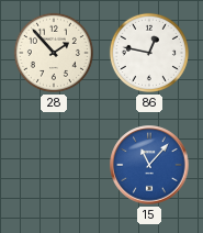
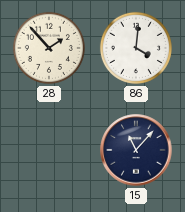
86: 12:47 -> 4:01 (136, 48)
15 dial: blue -> navy (136, 150)
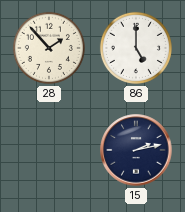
86: 4:01 -> 5:00 (136, 48)
15: 11:07 -> 2:13 (136, 150)
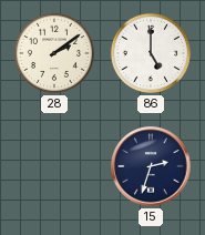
28: 1:53 -> 2:09 (54, 53)
15: 2:13 -> 2:33 (151, 166)
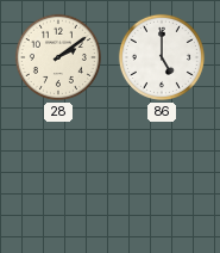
15: 2:33 -> none (151, 166)
